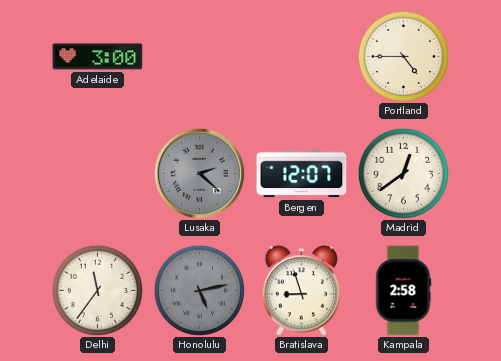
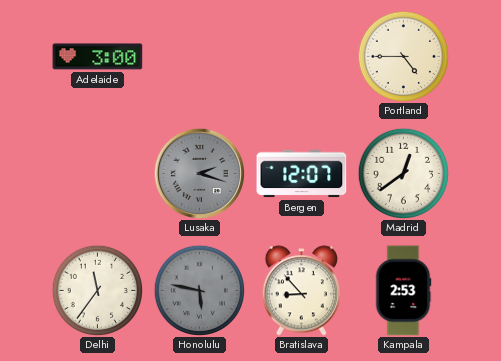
Lusaka: 2:22 -> 2:18 (199, 173)
Honolulu: 5:13 -> 5:47 (199, 290)
Bratislava: 8:57 -> 8:53 (301, 291)
Kampala: 2:58 -> 2:53 (403, 291)
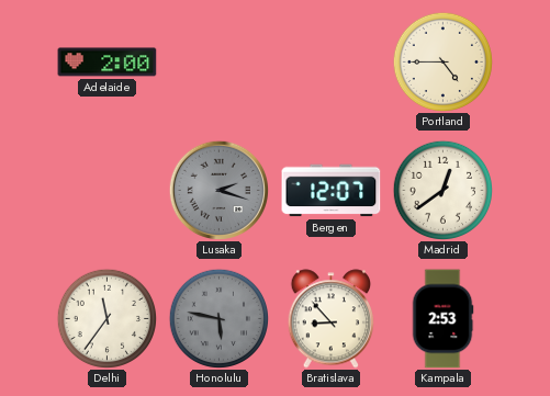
Adelaide: 3:00 -> 2:00 (108, 63)
